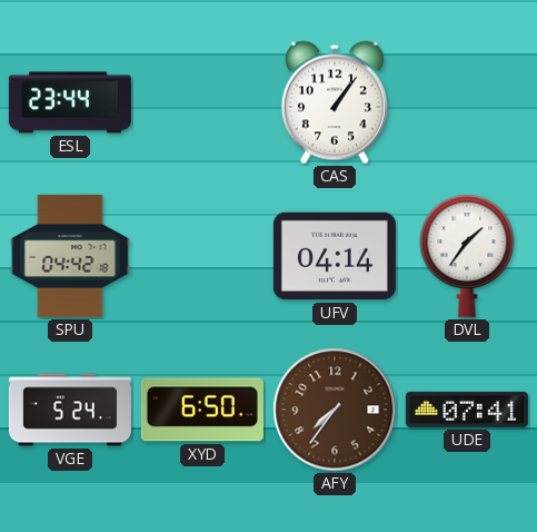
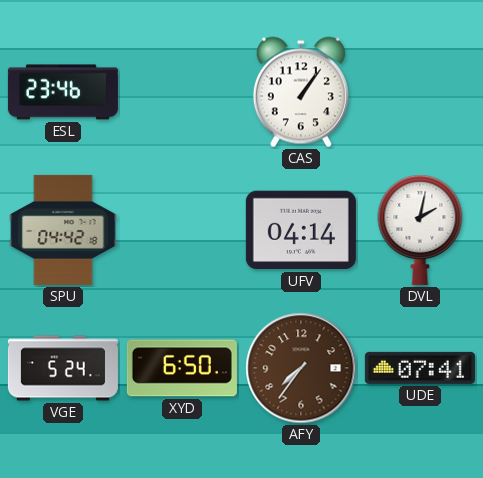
ESL: 23:44 -> 23:46 (63, 92)
DVL: 1:36 -> 2:02 (420, 230)
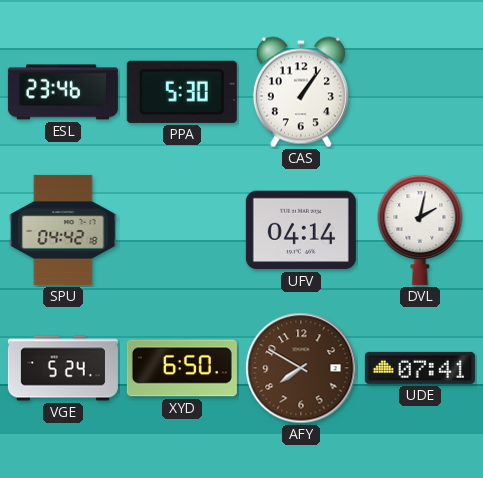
PPA: none -> 5:30 (182, 92)
AFY: 7:36 -> 7:50 (301, 368)
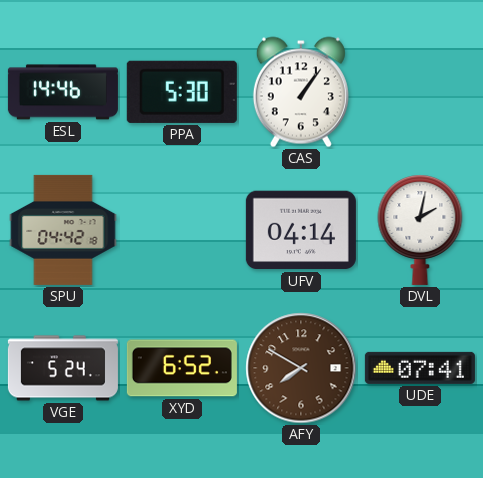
ESL: 23:46 -> 14:46 (63, 92)
XYD: 6:50 -> 6:52 (182, 368)
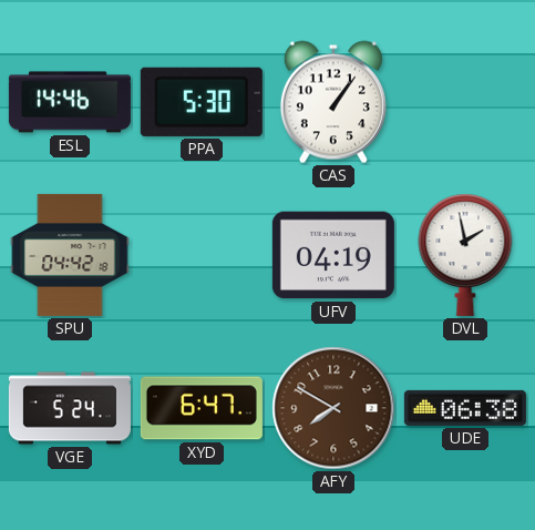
UFV: 04:14 -> 04:19 (333, 255)
DVL: 2:02 -> 1:58 (465, 255)
XYD: 6:52 -> 6:47 (202, 408)
UDE: 07:41 -> 06:38 (465, 408)
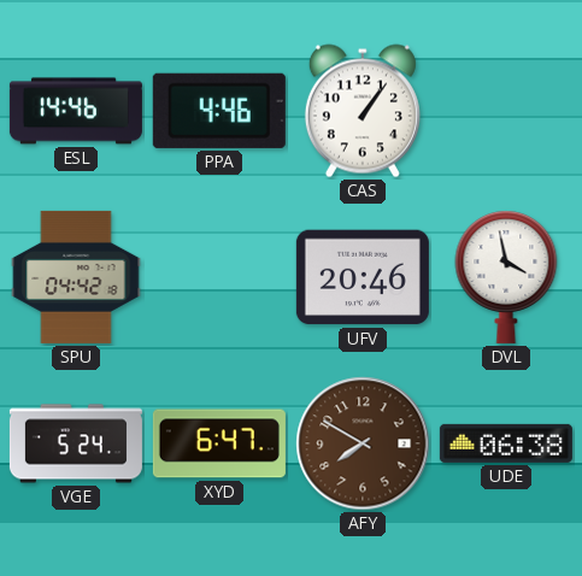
PPA: 5:30 -> 4:46 (219, 111)
UFV: 04:19 -> 20:46 (363, 277)
DVL: 1:58 -> 3:58 (506, 277)
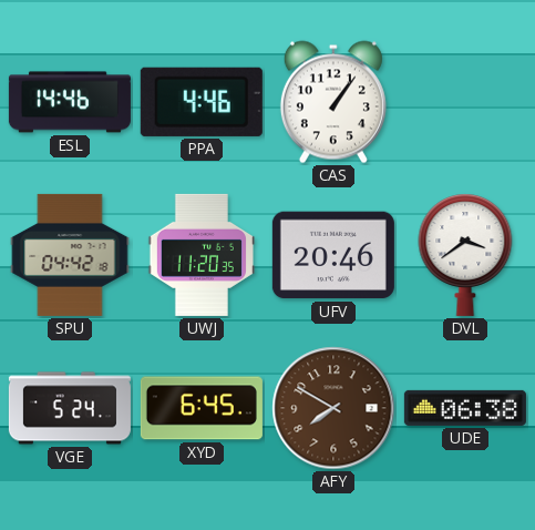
UWJ: none -> 11:20 (202, 255)
DVL: 3:58 -> 3:39 (465, 255)
XYD: 6:47 -> 6:45 (202, 408)
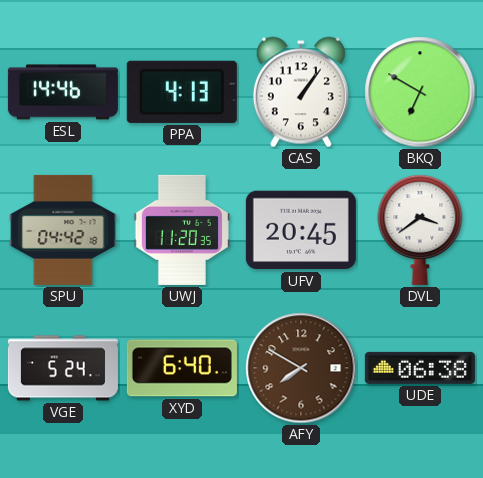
PPA: 4:46 -> 4:13 (182, 92)
BKQ: none -> 6:50 (420, 92)
UFV: 20:46 -> 20:45 (301, 230)
XYD: 6:45 -> 6:40 (182, 368)
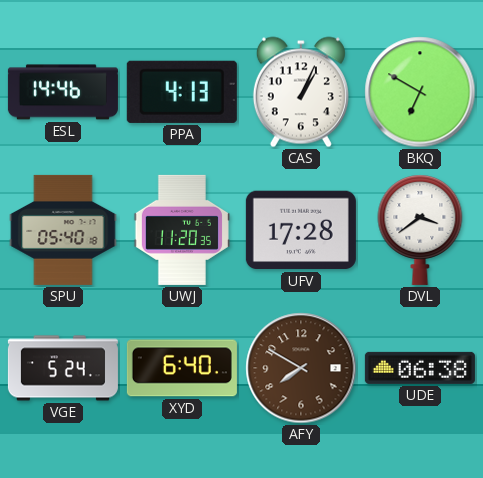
CAS: 1:06 -> 1:04 (301, 92)
SPU: 04:42 -> 05:40 (63, 230)
UFV: 20:45 -> 17:28 (301, 230)
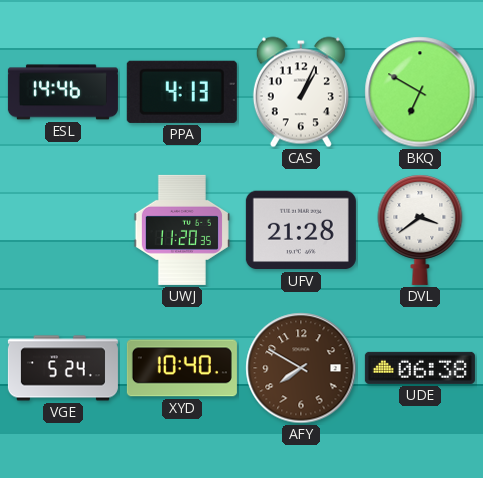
SPU: 05:40 -> none (63, 230)
UFV: 17:28 -> 21:28 (301, 230)
XYD: 6:40 -> 10:40 (182, 368)
